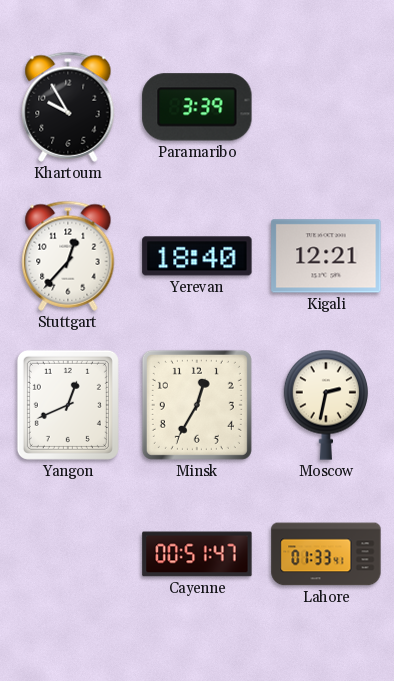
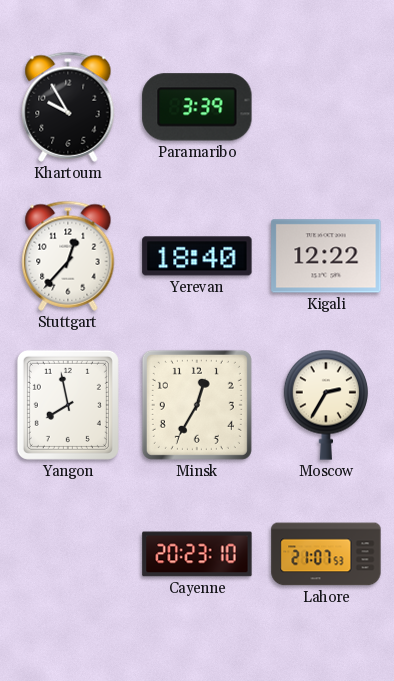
Kigali: 12:21 -> 12:22 (326, 256)
Yangon: 12:41 -> 7:58 (68, 405)
Moscow: 2:32 -> 2:35 (325, 405)
Cayenne: 00:51 -> 20:23 (197, 554)
Lahore: 01:33 -> 21:07 (326, 554)
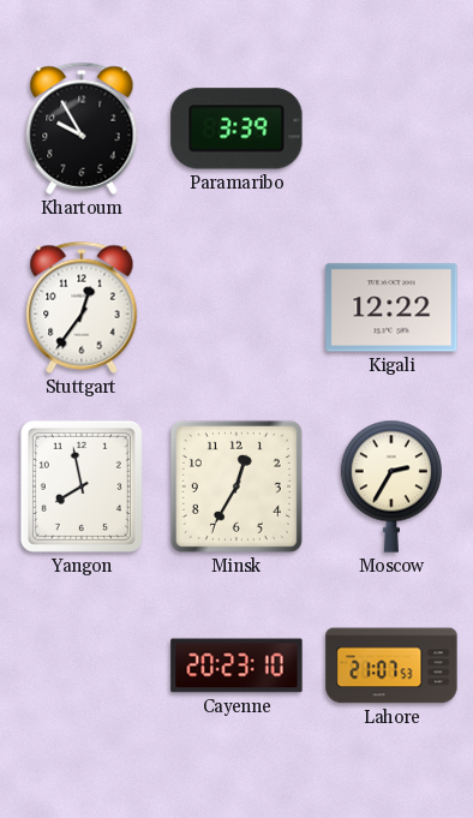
Stuttgart: 12:37 -> 12:36 (82, 308)
Yerevan: 18:40 -> none (197, 256)
